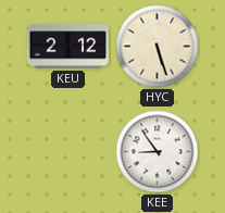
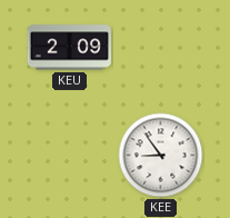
KEU: 2:12 -> 2:09 (69, 48)
HYC: 5:27 -> none (158, 47)
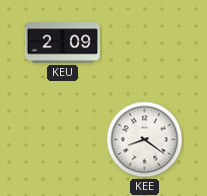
KEE: 8:54 -> 8:21 (145, 140)
